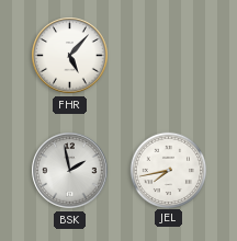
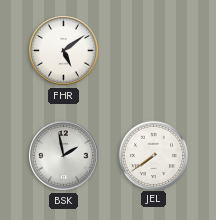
FHR: 5:07 -> 5:09 (64, 51)
JEL: 7:43 -> 7:39 (153, 155)
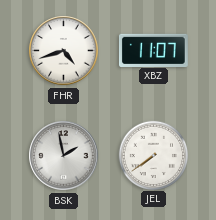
FHR: 5:09 -> 4:42 (64, 51)
XBZ: none -> 11:07 (153, 50)
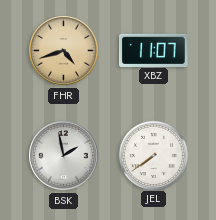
FHR dial: white -> champagne (64, 51)
